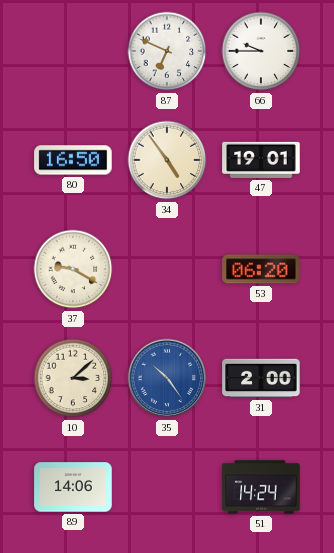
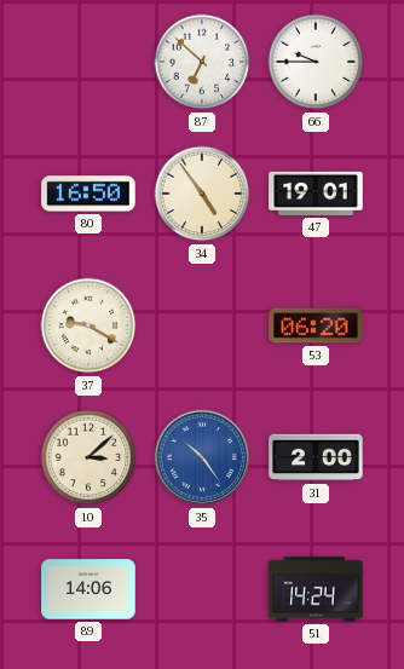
87: 6:49 -> 6:52 (202, 62)
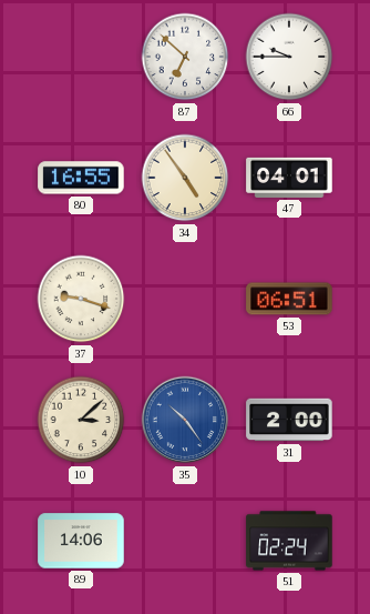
80: 16:50 -> 16:55 (81, 178)
47: 19:01 -> 04:01 (289, 178)
37: 9:20 -> 9:18 (81, 299)
53: 06:20 -> 06:51 (289, 299)
51: 14:24 -> 02:24 (289, 541)
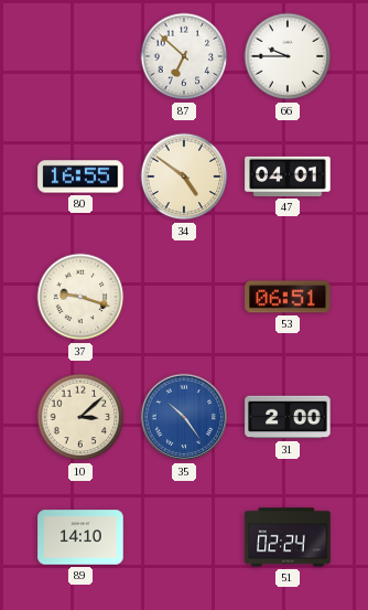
34: 4:54 -> 4:51 (184, 176)
89: 14:06 -> 14:10 (80, 537)
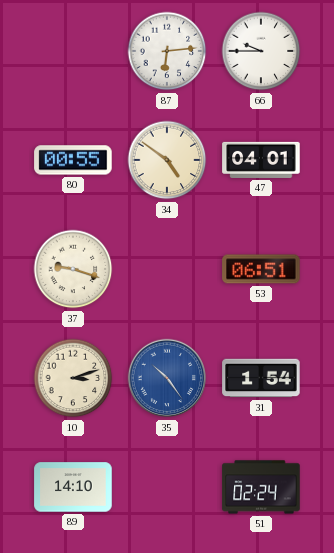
87: 6:52 -> 6:14 (167, 51)
80: 16:55 -> 00:55 (73, 160)
10: 3:08 -> 3:12 (73, 378)
31: 2:00 -> 1:54 (261, 378)
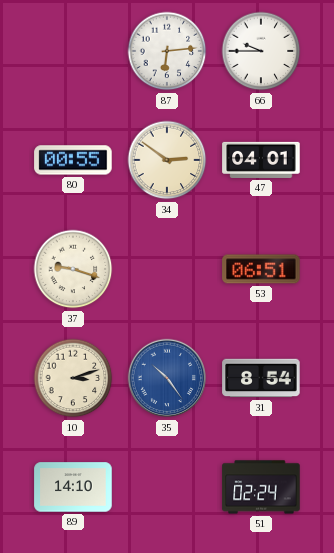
34: 4:51 -> 2:51 (167, 160)
31: 1:54 -> 8:54 (261, 378)
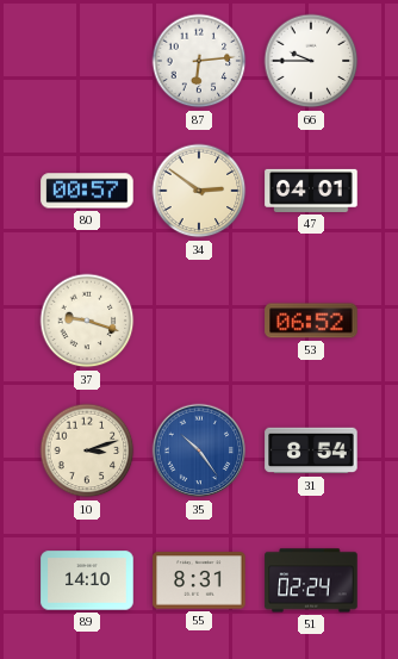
80: 00:55 -> 00:57 (87, 191)
53: 06:51 -> 06:52 (311, 321)
55: none -> 8:31 (199, 580)
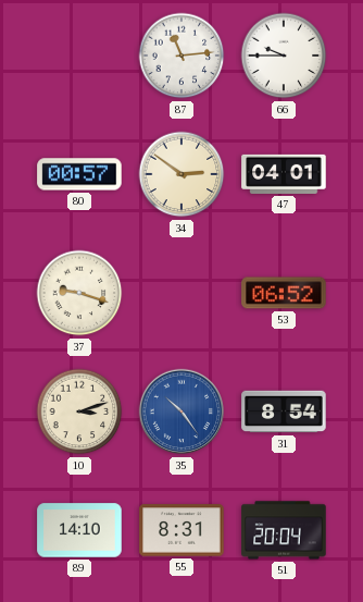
87: 6:14 -> 11:14 (181, 56)
51: 02:24 -> 20:04 (284, 530)
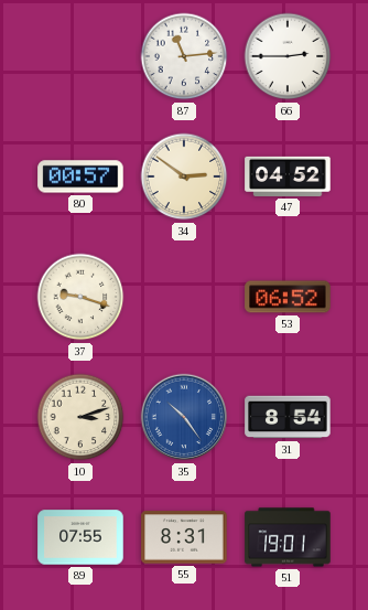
66: 9:45 -> 2:45 (288, 56)
47: 04:01 -> 04:52 (288, 176)
89: 14:10 -> 07:55 (80, 537)
51: 20:04 -> 19:01 (288, 537)
